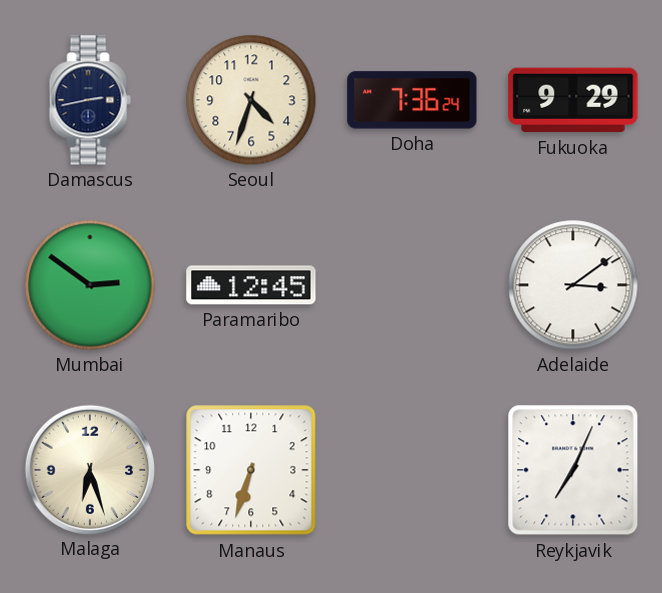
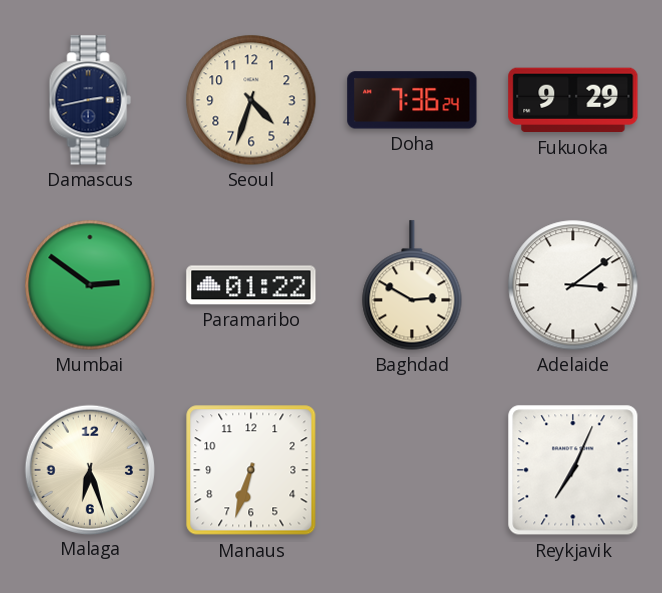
Paramaribo: 12:45 -> 01:22 (251, 285)
Baghdad: none -> 2:50 (412, 285)
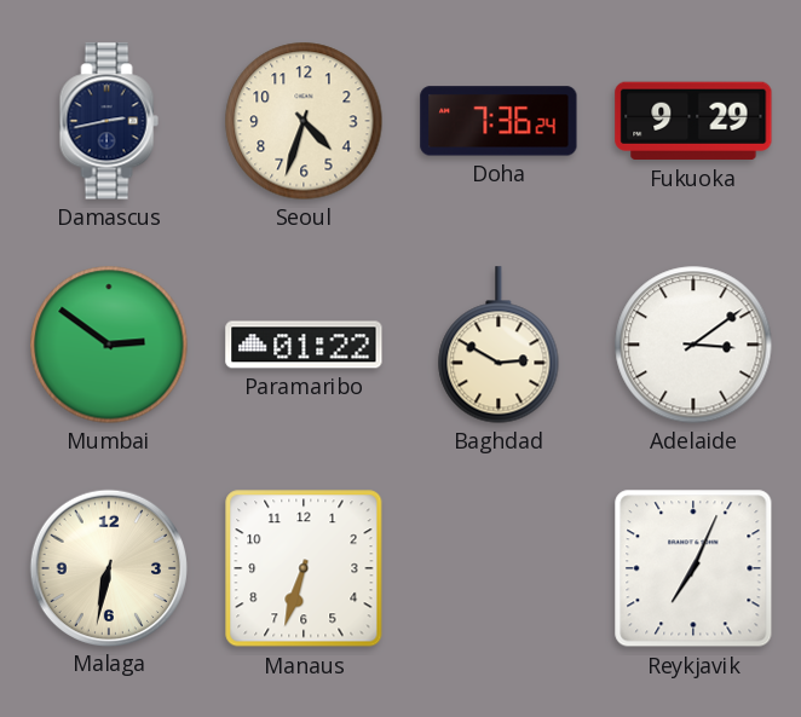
Malaga: 6:27 -> 6:32 (108, 567)
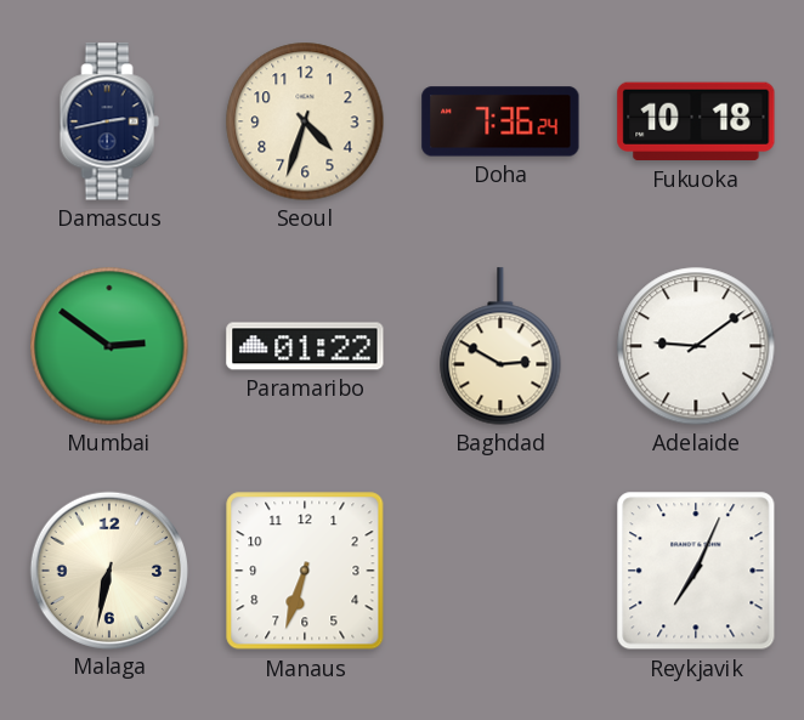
Fukuoka: 9:29 -> 10:18 (696, 121)
Adelaide: 3:09 -> 9:09 (696, 346)
